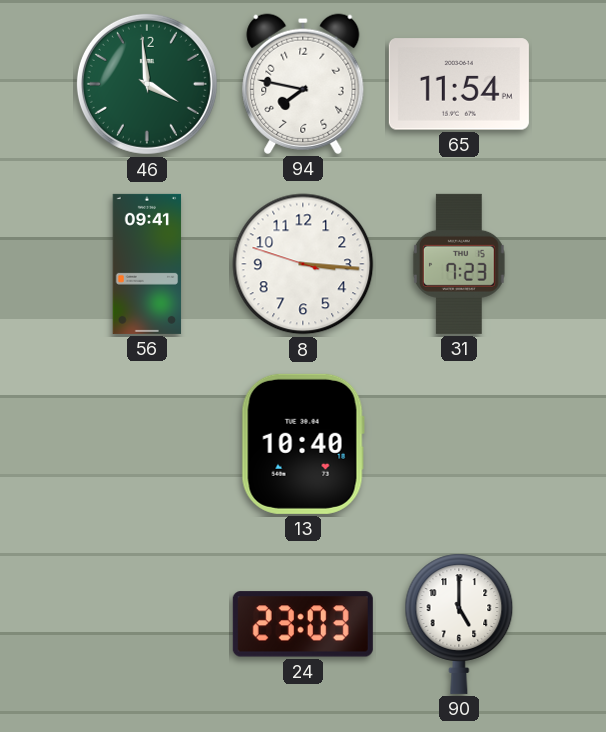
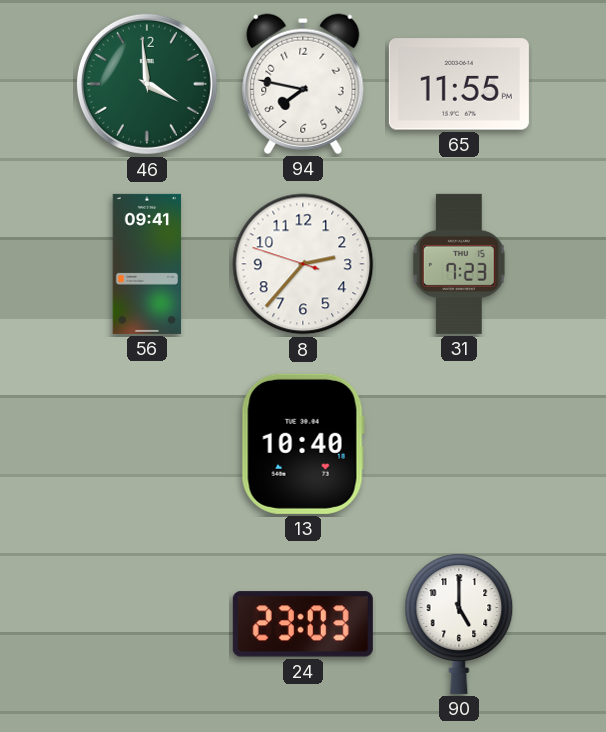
65: 11:54 -> 11:55 (459, 84)
8: 3:15 -> 2:36 (303, 264)
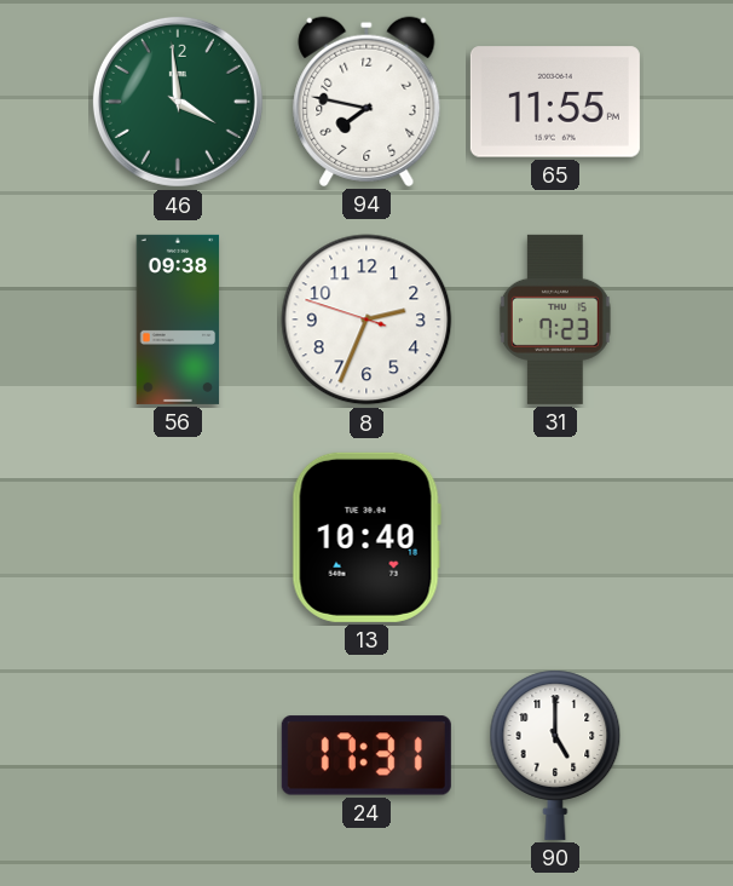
56: 09:41 -> 09:38 (178, 320)
8: 2:36 -> 2:33 (366, 320)
24: 23:03 -> 17:31 (366, 755)
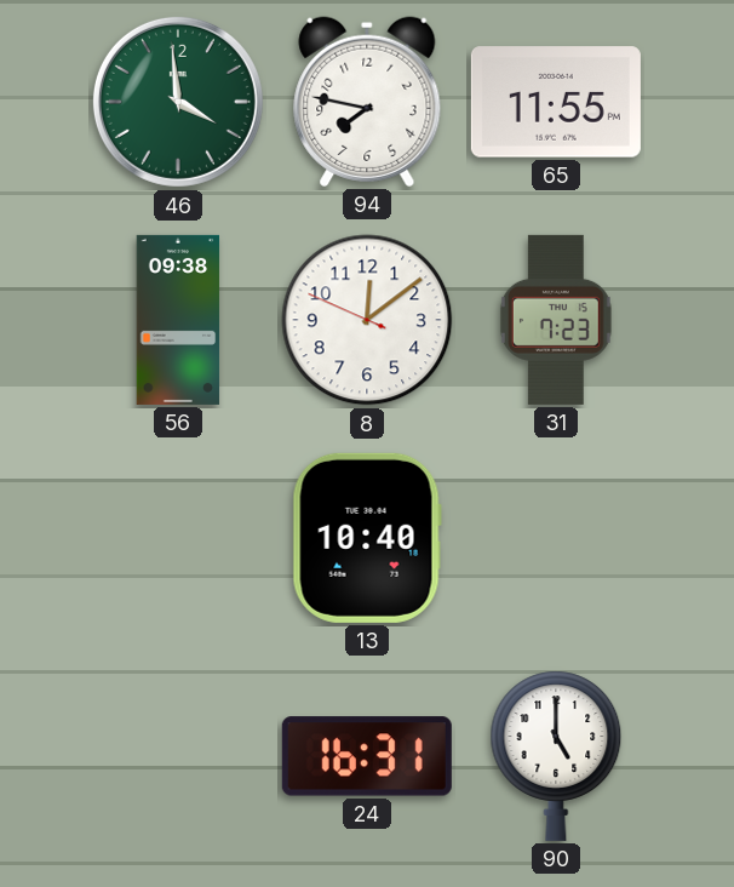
8: 2:33 -> 12:08 (367, 320)
24: 17:31 -> 16:31 (367, 756)
